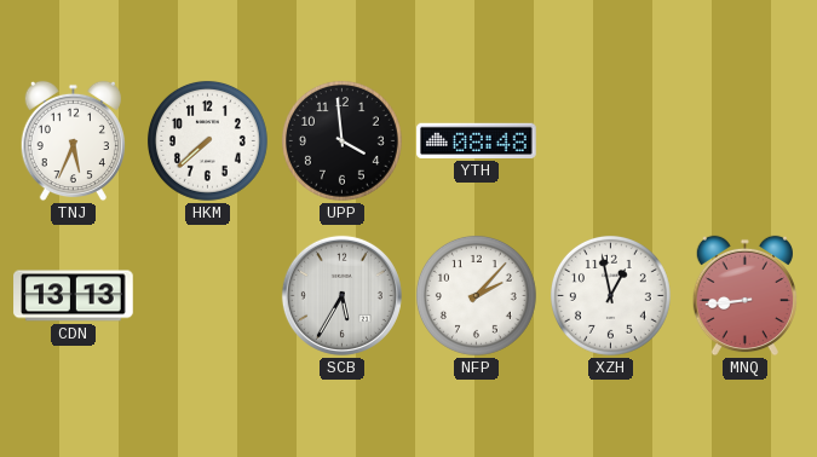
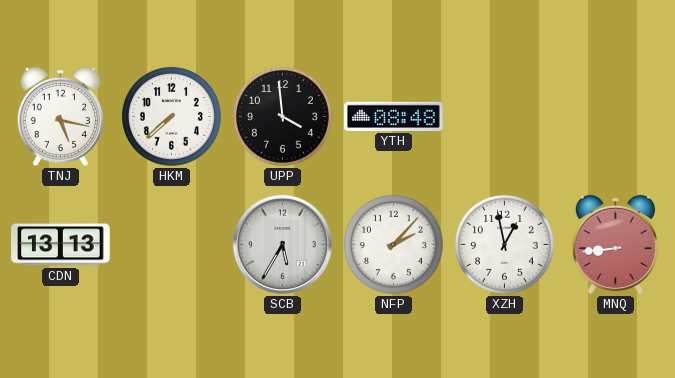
TNJ: 5:34 -> 5:17 (60, 117)
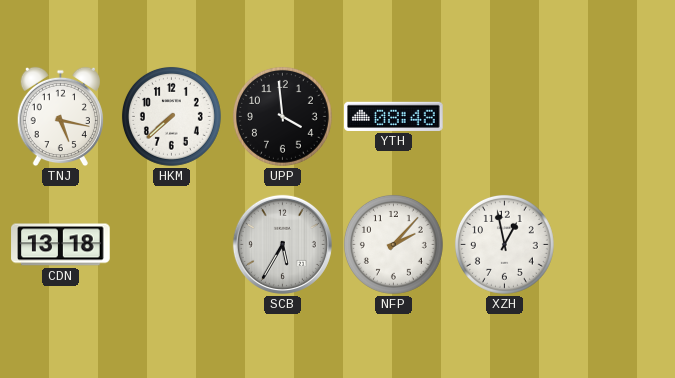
CDN: 13:13 -> 13:18 (61, 245)
MNQ: 8:44 -> none (615, 245)
